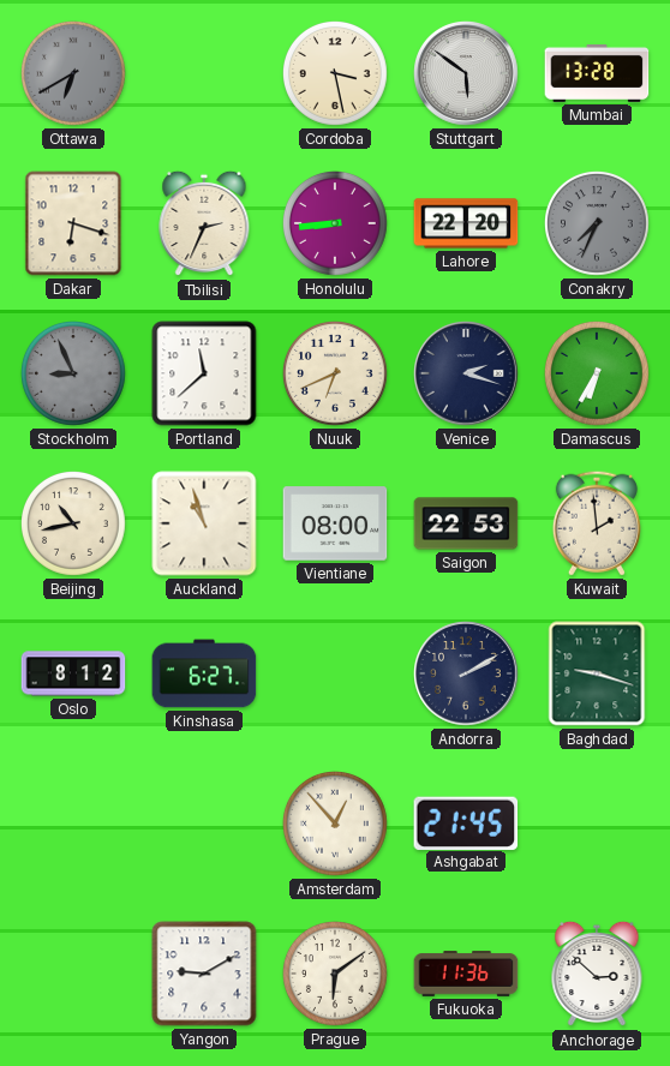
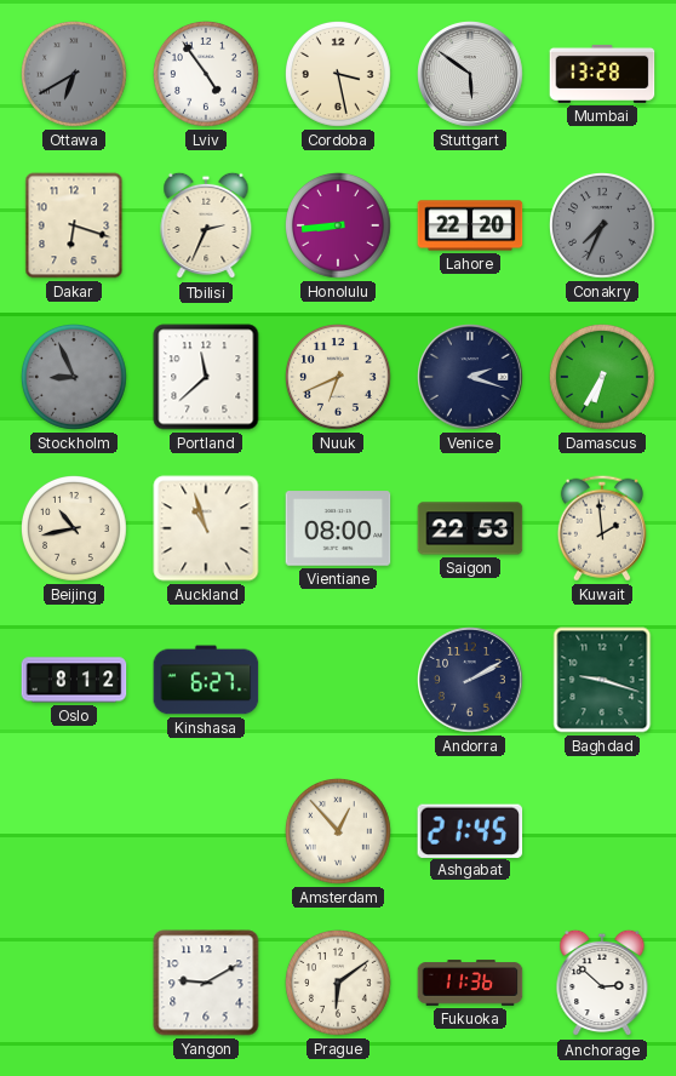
Lviv: none -> 4:54 (207, 75)
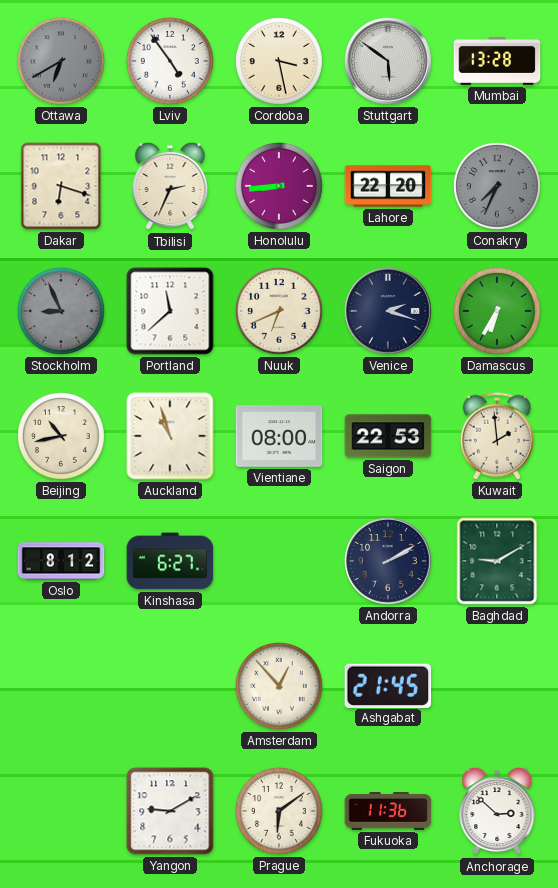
Baghdad: 9:18 -> 9:10 (497, 561)
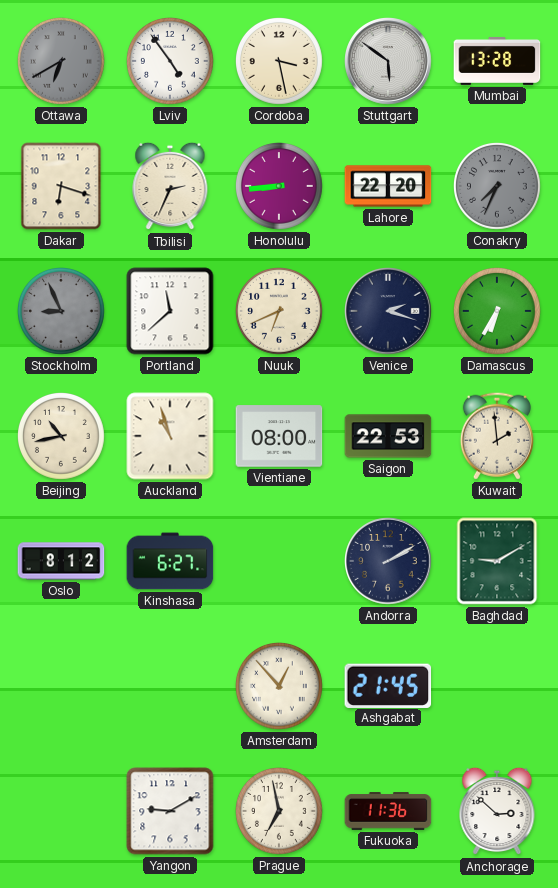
Prague: 6:09 -> 6:58 (280, 812)
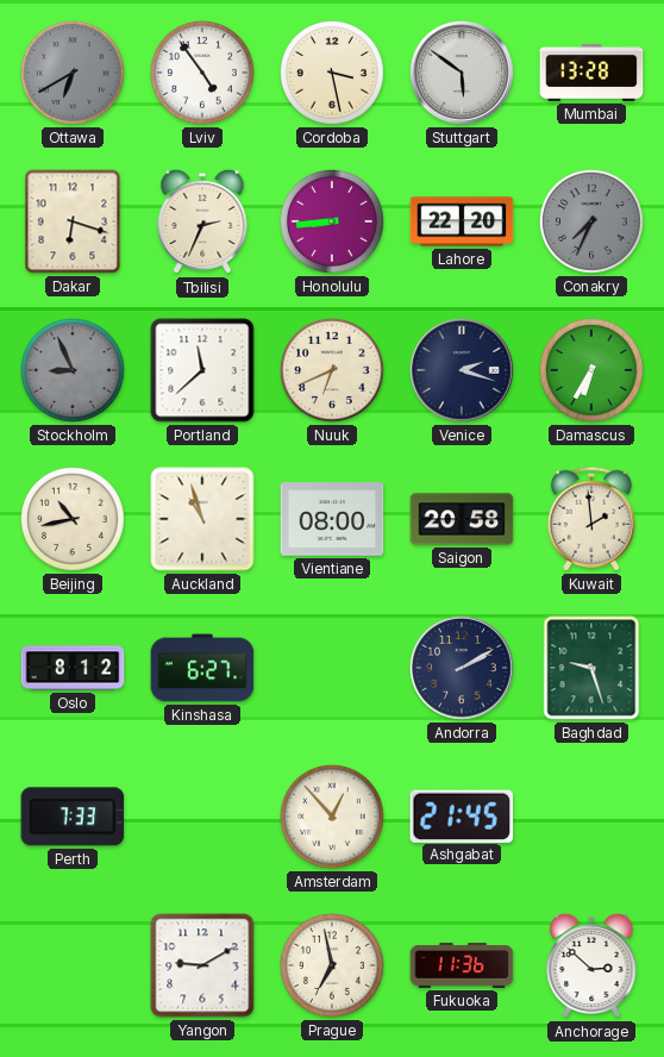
Saigon: 22:53 -> 20:58 (462, 519)
Baghdad: 9:10 -> 9:27 (591, 668)
Perth: none -> 7:33 (73, 817)
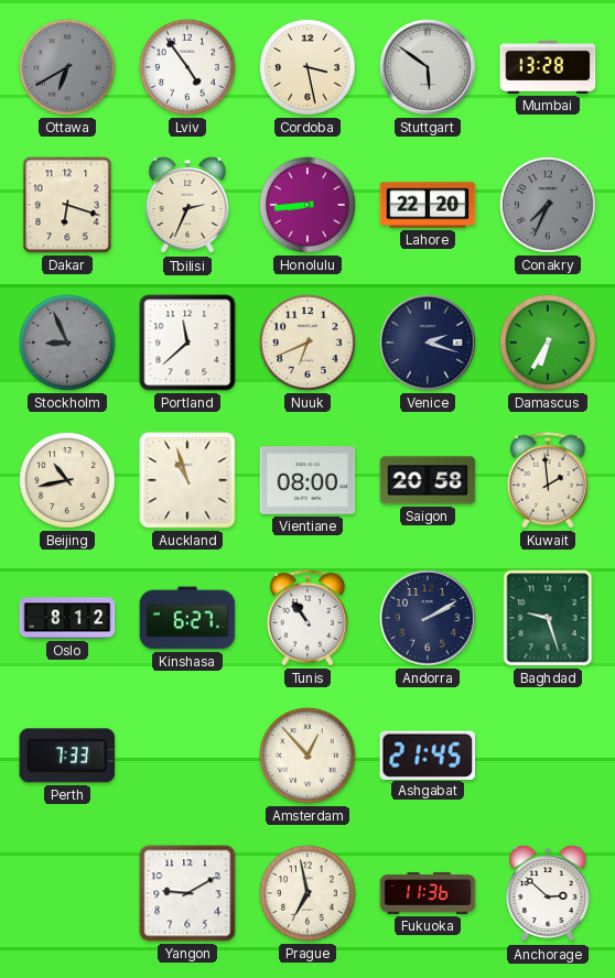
Tunis: none -> 10:54 (307, 618)
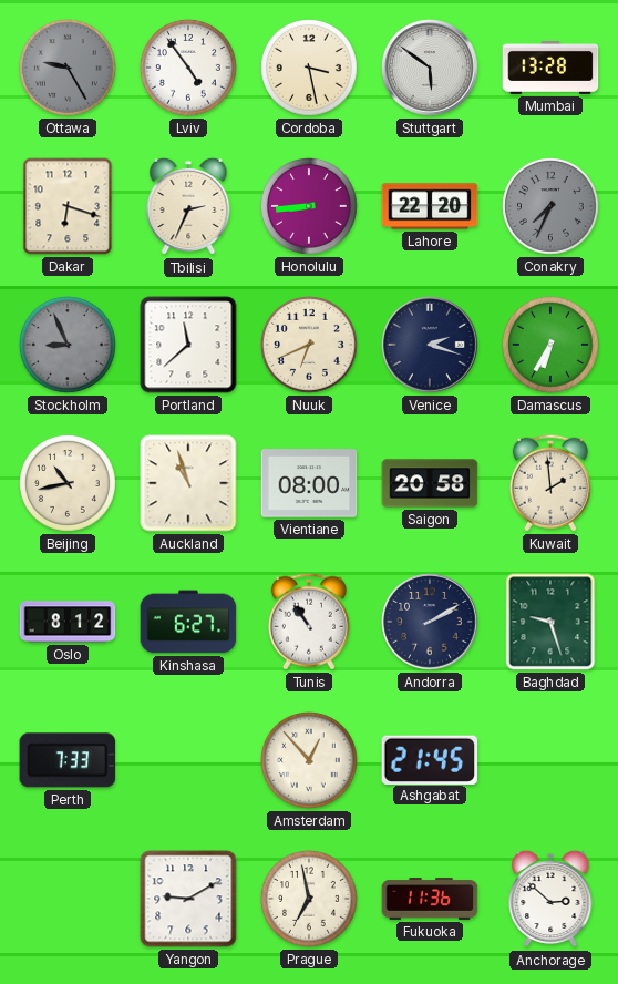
Ottawa: 6:40 -> 9:25 (69, 69)
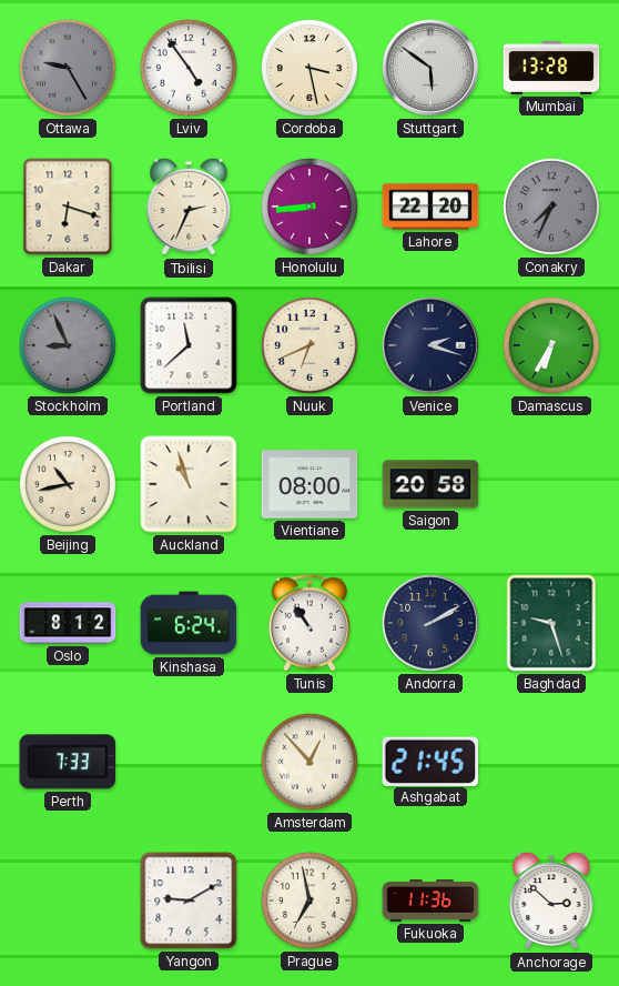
Kuwait: 1:59 -> none (550, 483)
Kinshasa: 6:27 -> 6:24 (189, 623)
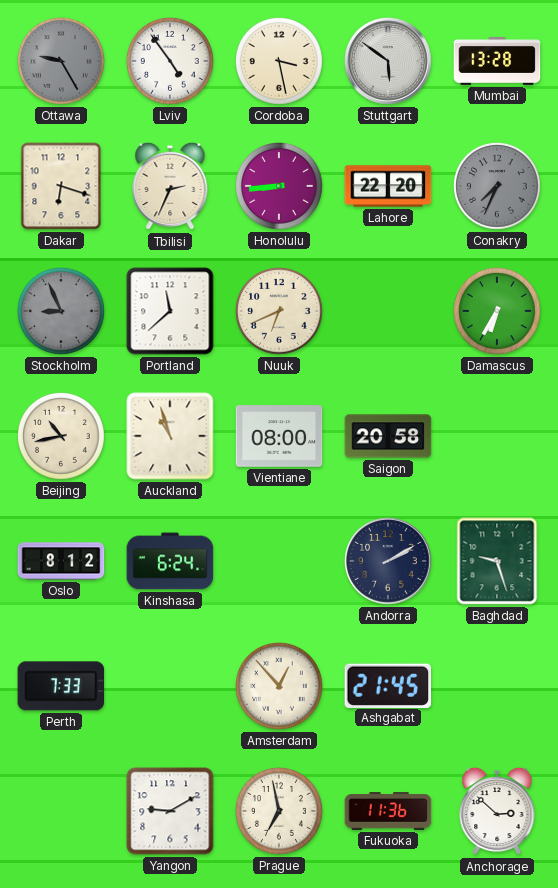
Venice: 2:18 -> none (432, 346)
Tunis: 10:54 -> none (309, 623)
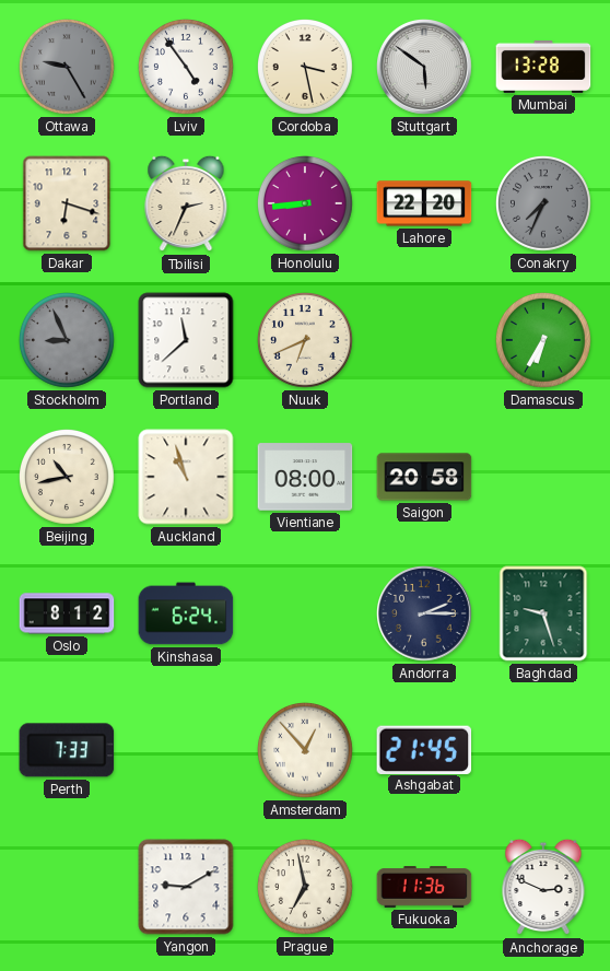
Andorra: 2:10 -> 2:15 (425, 615)
Anchorage: 2:52 -> 2:49 (543, 887)
